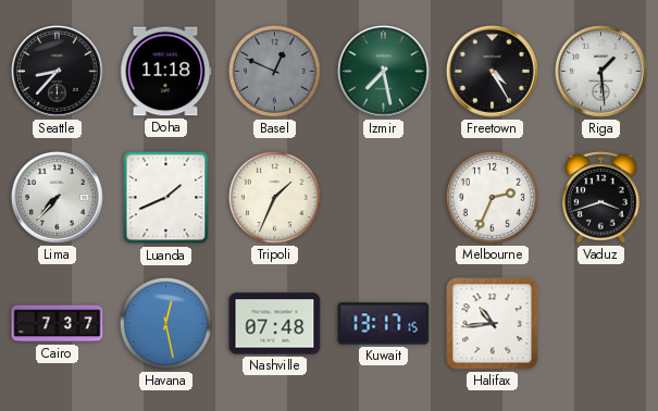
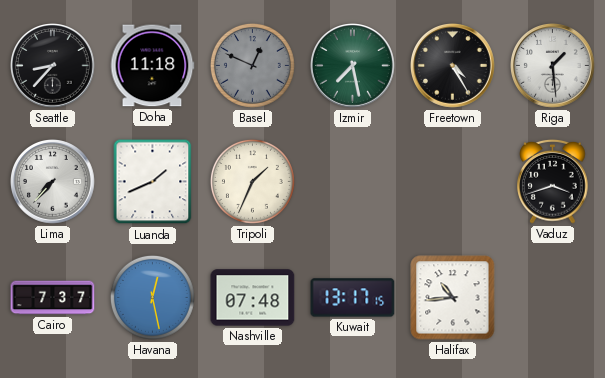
Melbourne: 2:34 -> none (492, 197)
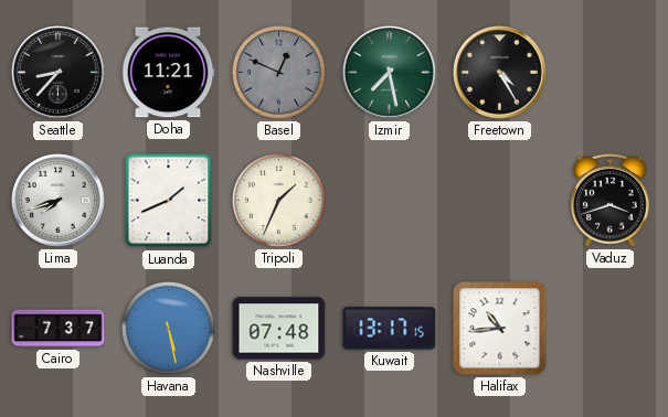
Doha: 11:18 -> 11:21 (168, 73)
Riga: 1:29 -> none (553, 66)
Lima: 7:37 -> 7:42 (59, 201)
Havana: 12:28 -> 5:28 (168, 328)
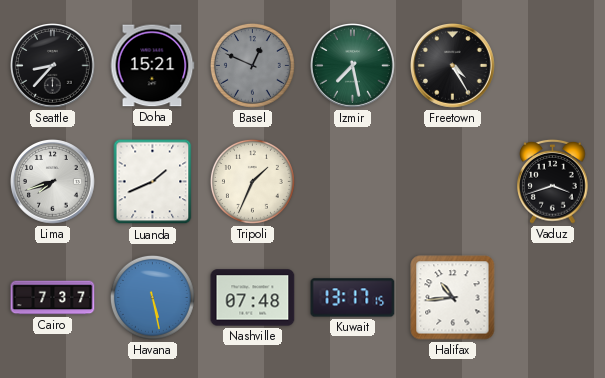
Doha: 11:21 -> 15:21 (152, 66)
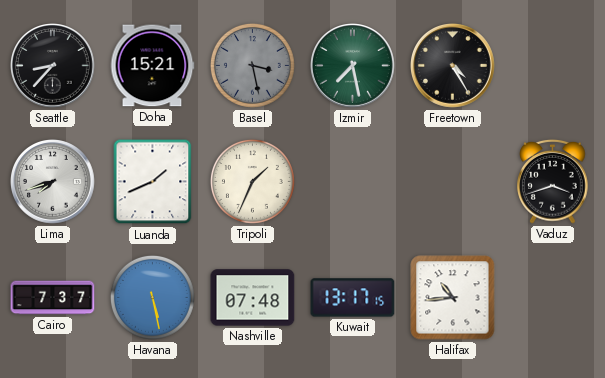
Basel: 12:49 -> 3:28 (252, 65)
